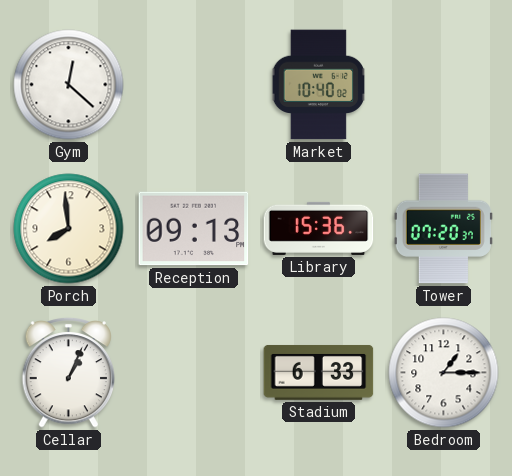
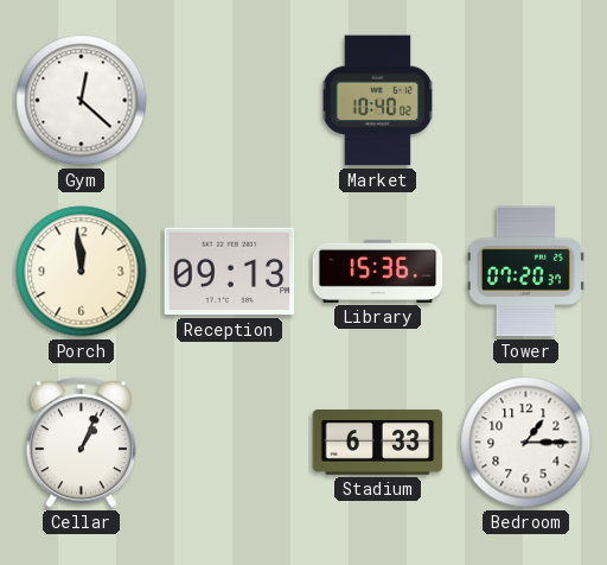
Porch: 7:59 -> 11:59 (82, 272)
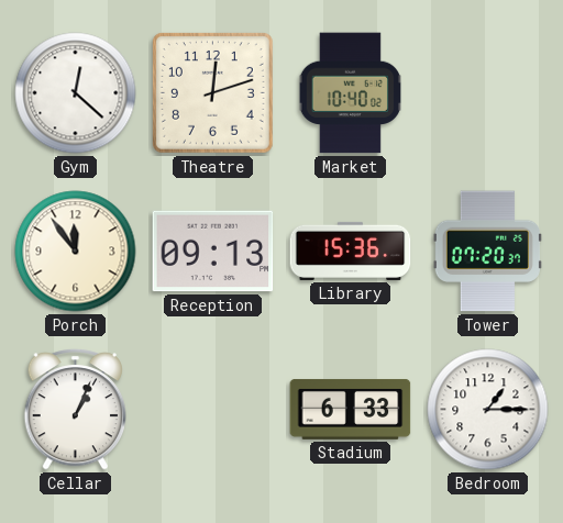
Theatre: none -> 12:12 (212, 92)
Porch: 11:59 -> 11:54 (76, 252)
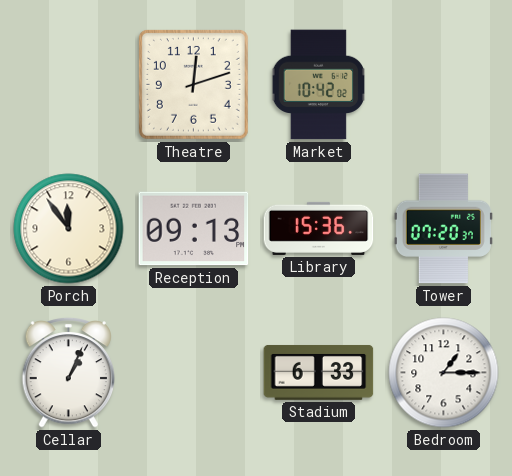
Gym: 12:22 -> none (76, 93)
Market: 10:40 -> 10:42 (318, 85)
